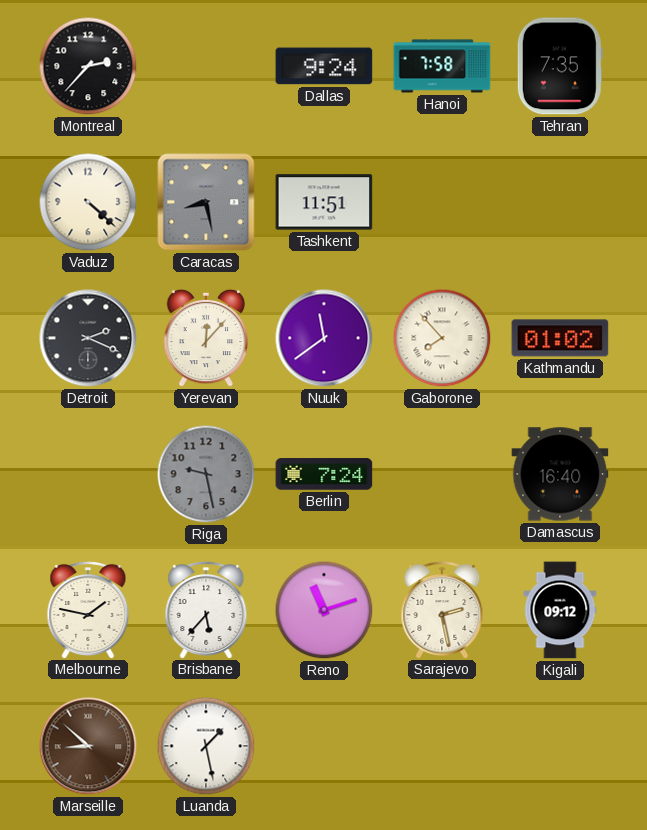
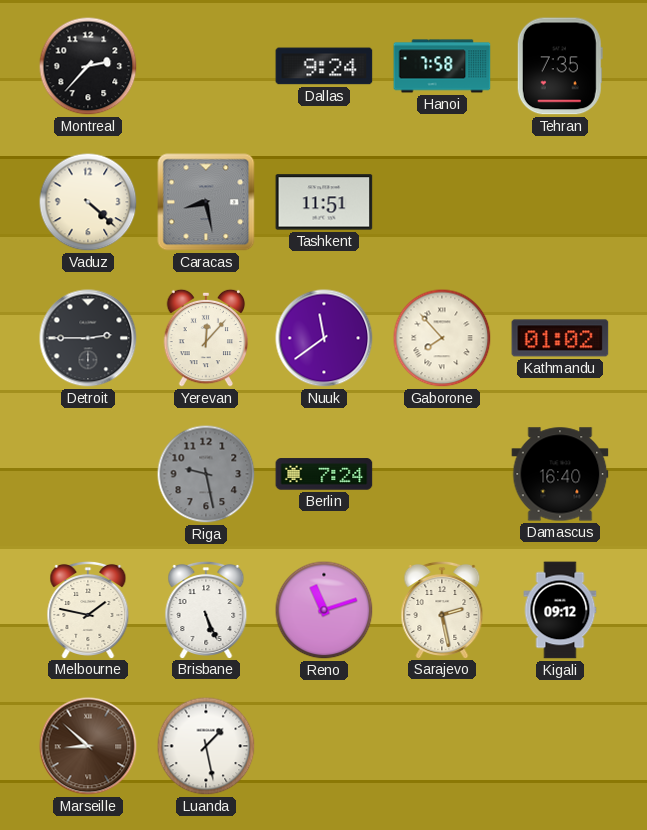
Detroit: 2:19 -> 2:45 (88, 338)
Brisbane: 5:37 -> 5:26 (206, 609)
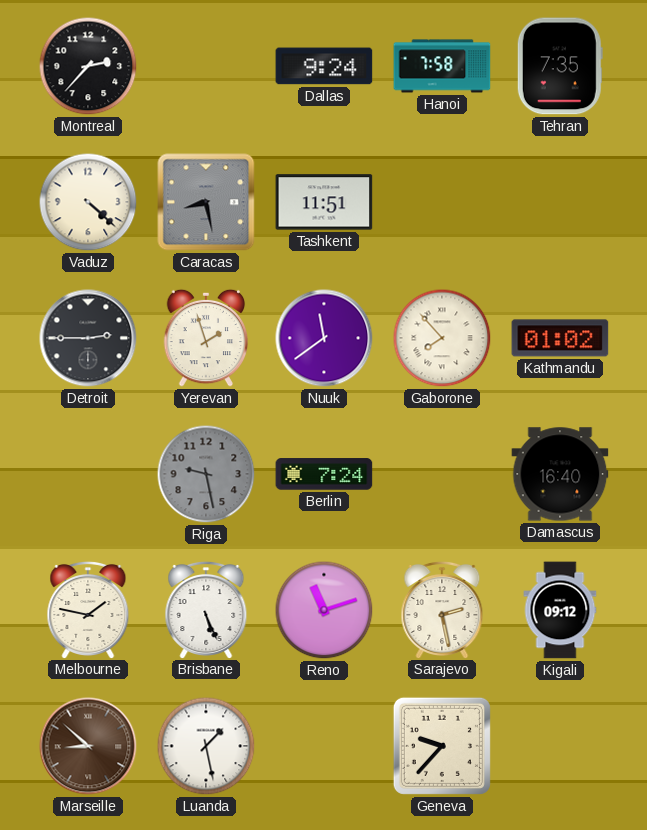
Yerevan: 12:07 -> 1:57 (206, 338)
Geneva: none -> 9:37 (442, 746)
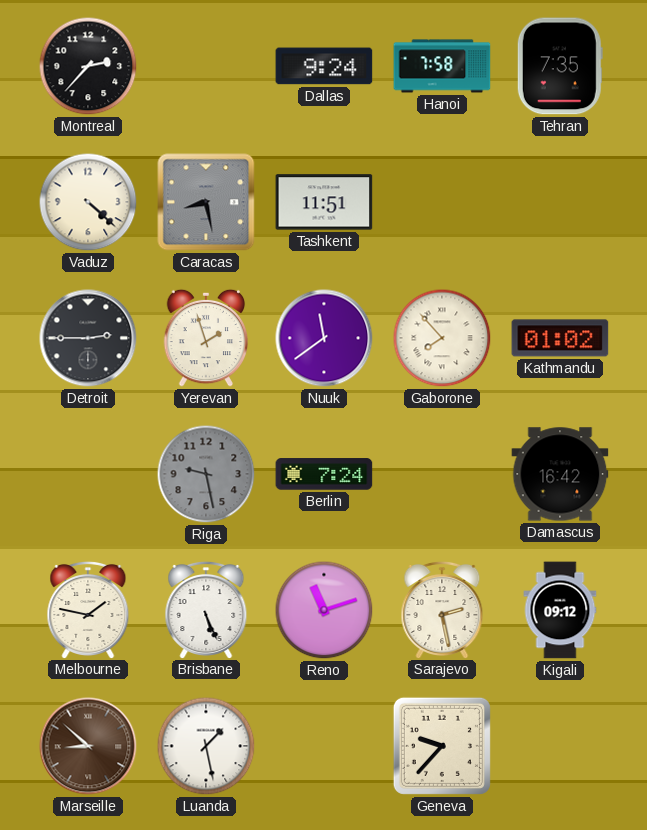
Damascus: 16:40 -> 16:42 (560, 474)
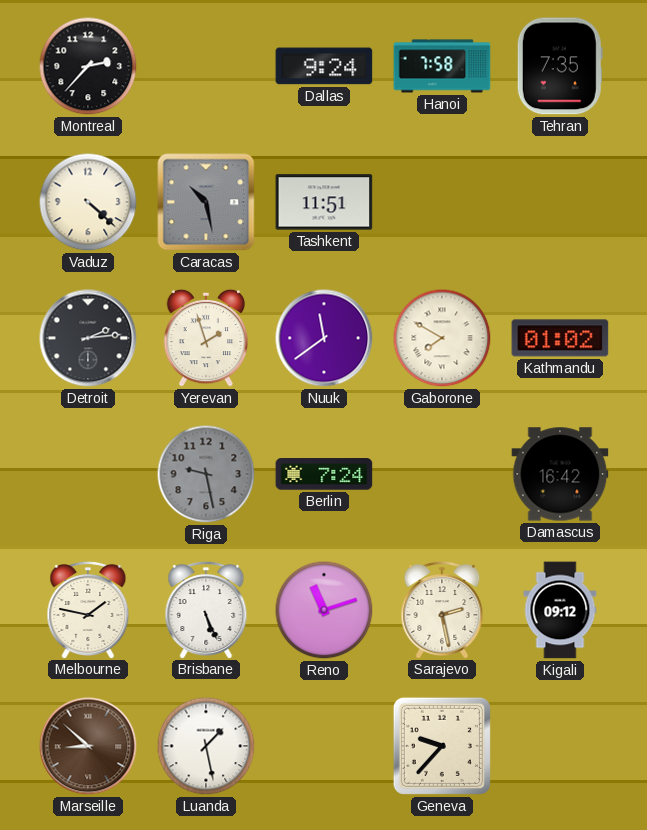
Caracas: 8:28 -> 10:28 (206, 202)
Detroit: 2:45 -> 2:14 (88, 338)
Gaborone: 7:53 -> 7:50 (442, 338)
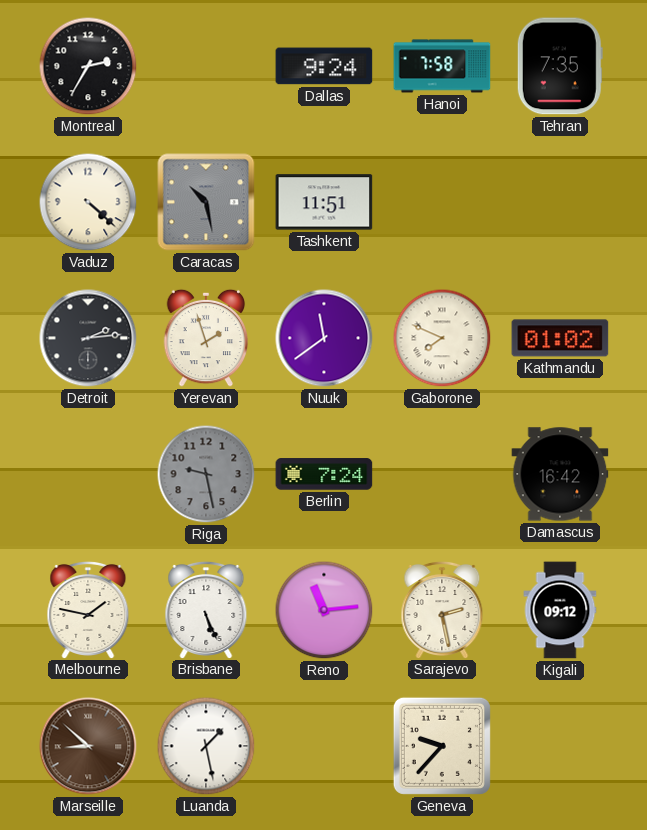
Montreal: 2:37 -> 2:35 (88, 66)
Gaborone: 7:50 -> 7:49 (442, 338)
Reno: 11:12 -> 11:14 (324, 610)
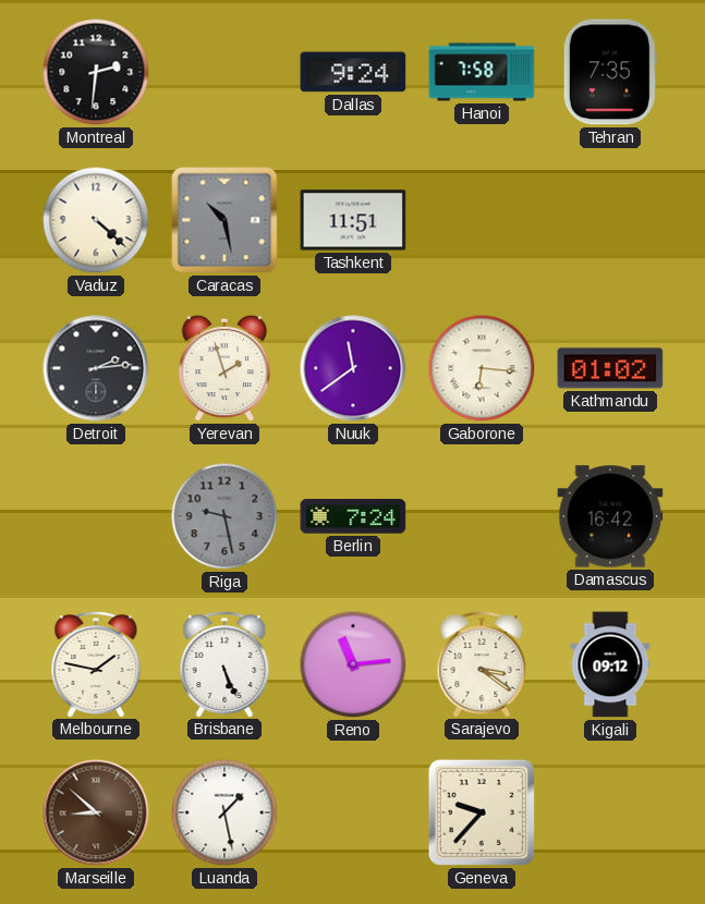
Montreal: 2:35 -> 2:31 (96, 72)
Gaborone: 7:49 -> 6:16 (482, 368)
Sarajevo: 2:28 -> 3:21 (482, 663)
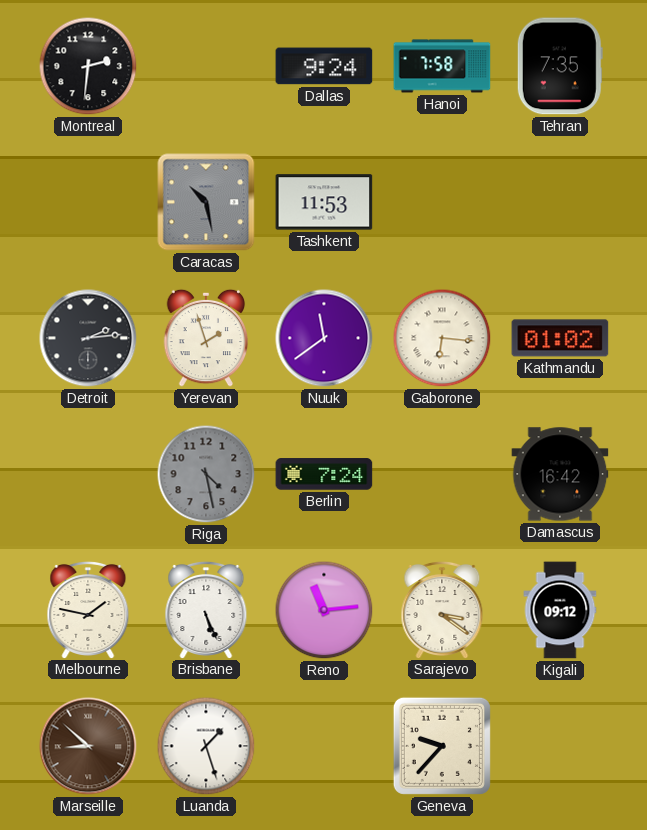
Vaduz: 4:22 -> none (96, 220)
Tashkent: 11:51 -> 11:53 (324, 202)
Riga: 9:28 -> 4:28 (206, 474)
Luanda: 1:28 -> 1:27 (206, 746)
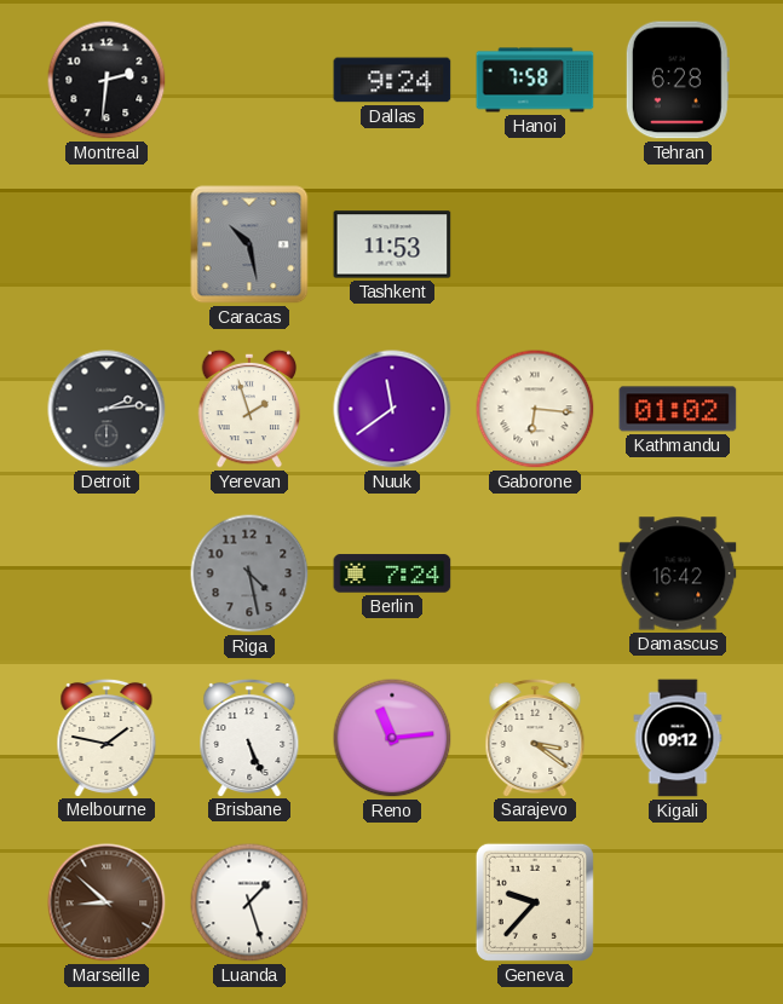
Tehran: 7:35 -> 6:28 (678, 80)
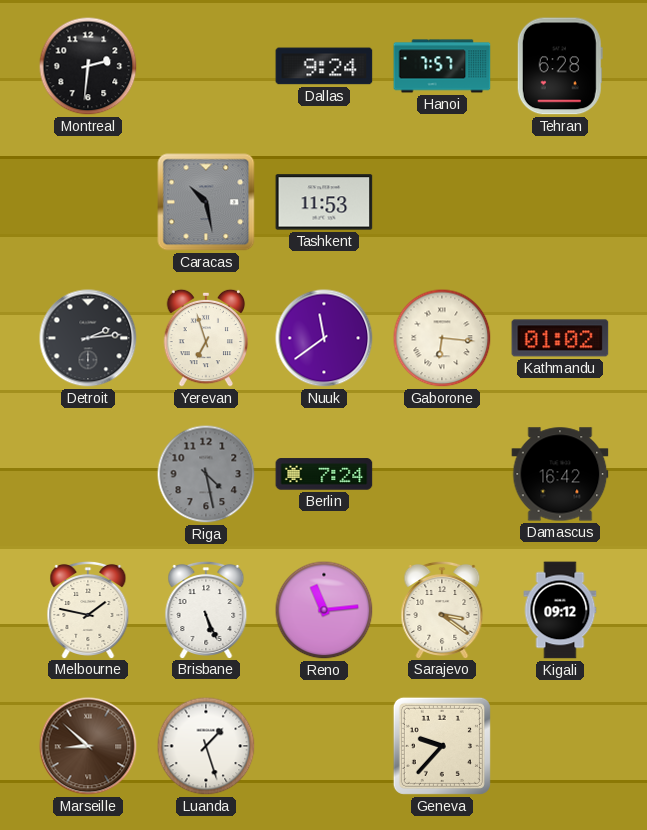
Hanoi: 7:58 -> 7:57 (442, 66)
Yerevan: 1:57 -> 6:57 (206, 338)
